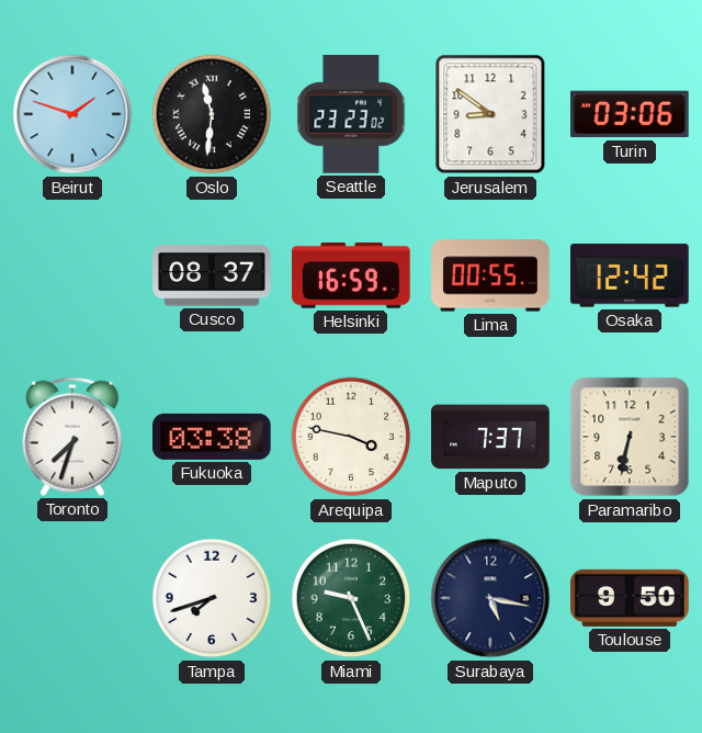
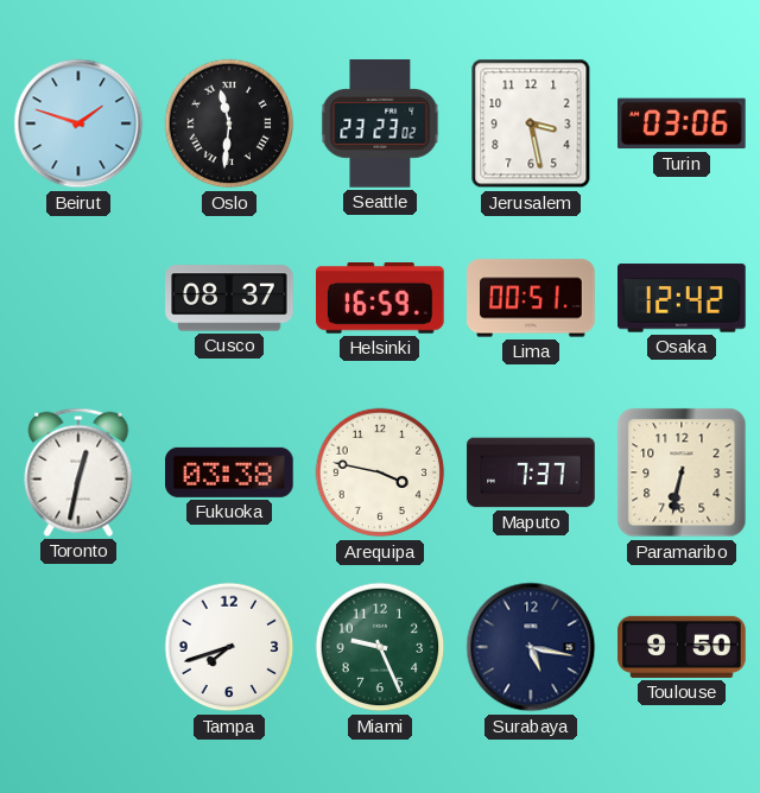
Jerusalem: 8:51 -> 3:28 (531, 123)
Lima: 00:55 -> 00:51 (531, 298)
Toronto: 7:33 -> 12:32 (78, 472)
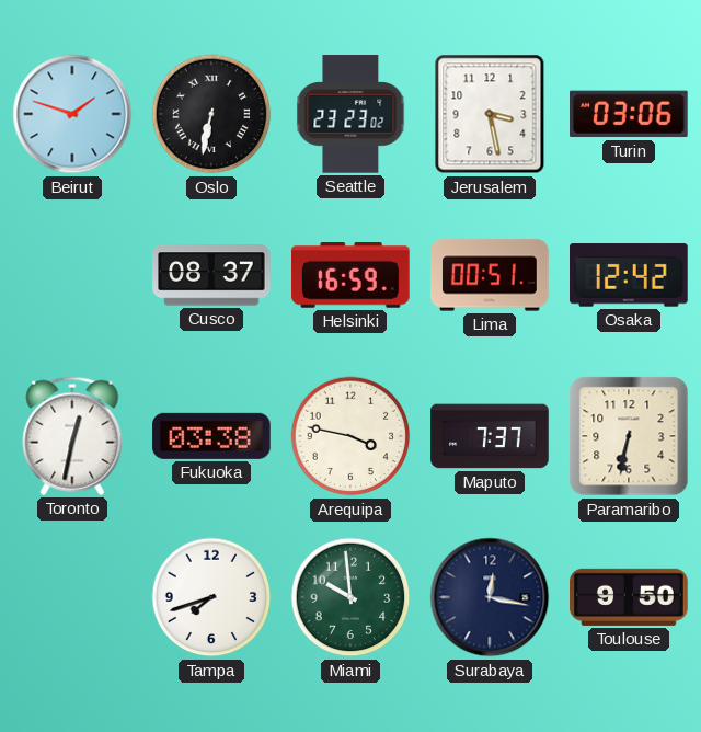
Oslo: 11:31 -> 6:32 (211, 114)
Miami: 9:26 -> 9:59 (350, 597)
Surabaya: 5:17 -> 12:17 (490, 597)
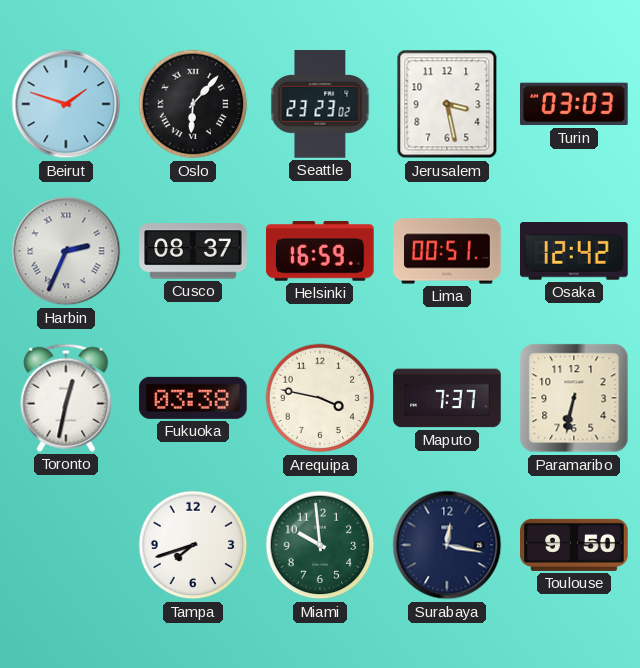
Oslo: 6:32 -> 6:07 (193, 104)
Turin: 03:06 -> 03:03 (575, 104)
Harbin: none -> 2:34 (66, 251)
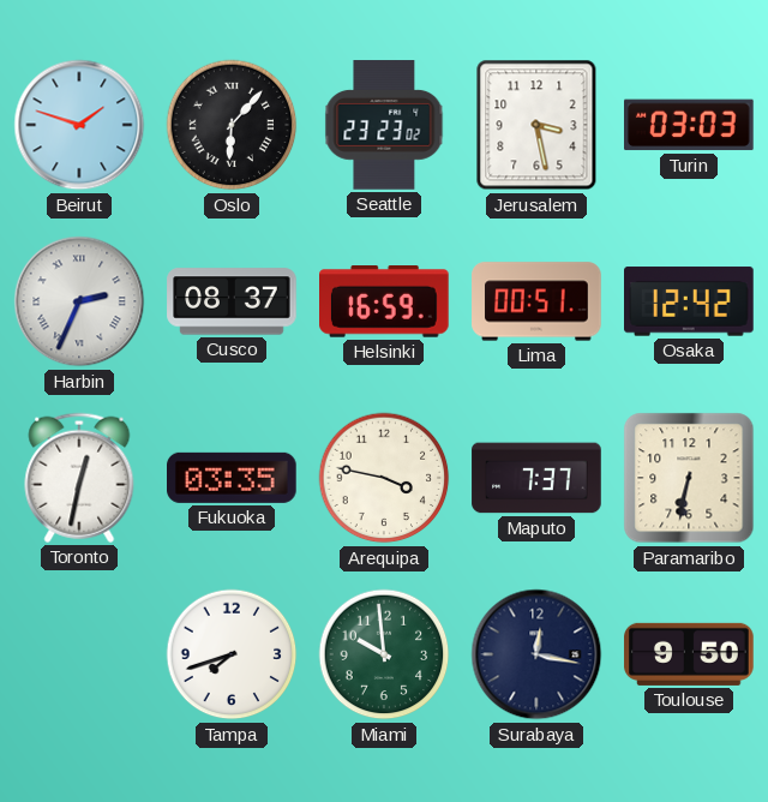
Fukuoka: 03:38 -> 03:35 (233, 478)
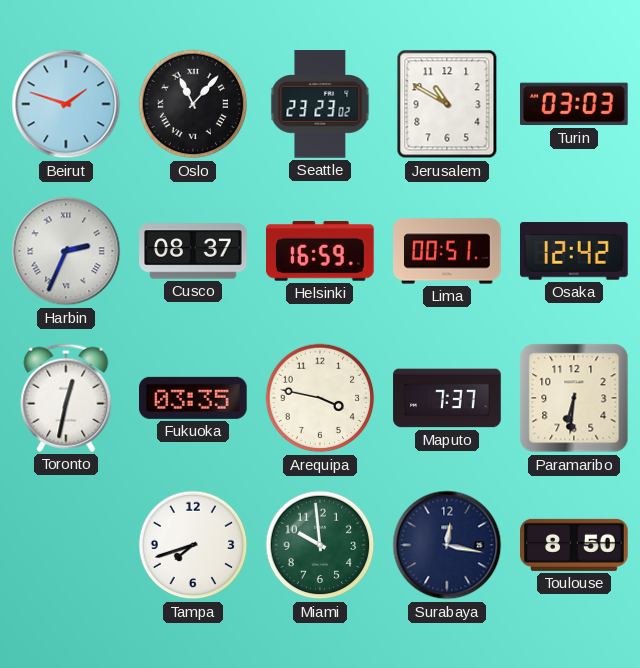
Oslo: 6:07 -> 11:07 (193, 104)
Jerusalem: 3:28 -> 10:50 (447, 104)
Paramaribo: 6:32 -> 6:31 (574, 398)
Toulouse: 9:50 -> 8:50 (574, 545)
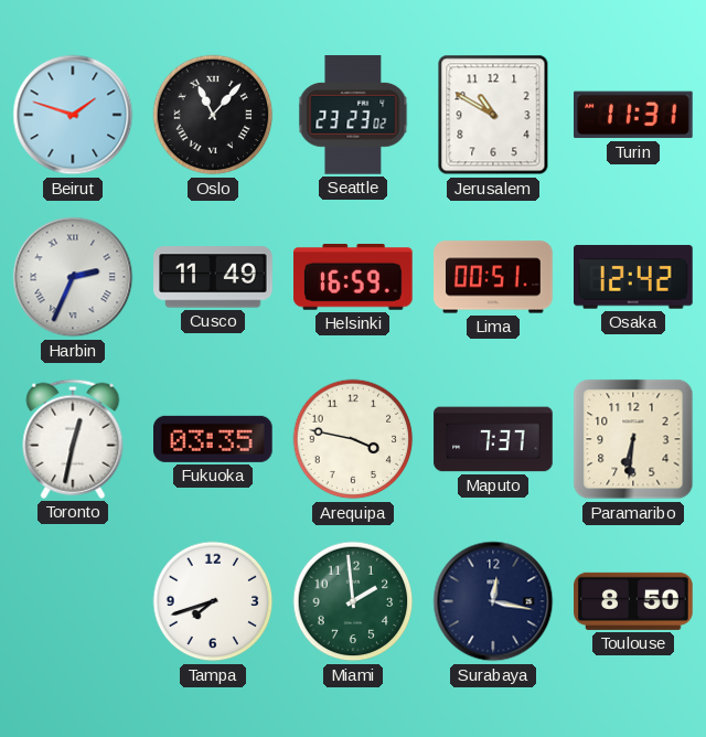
Turin: 03:03 -> 11:31 (634, 115)
Cusco: 08:37 -> 11:49 (213, 277)
Miami: 9:59 -> 1:59 (353, 601)
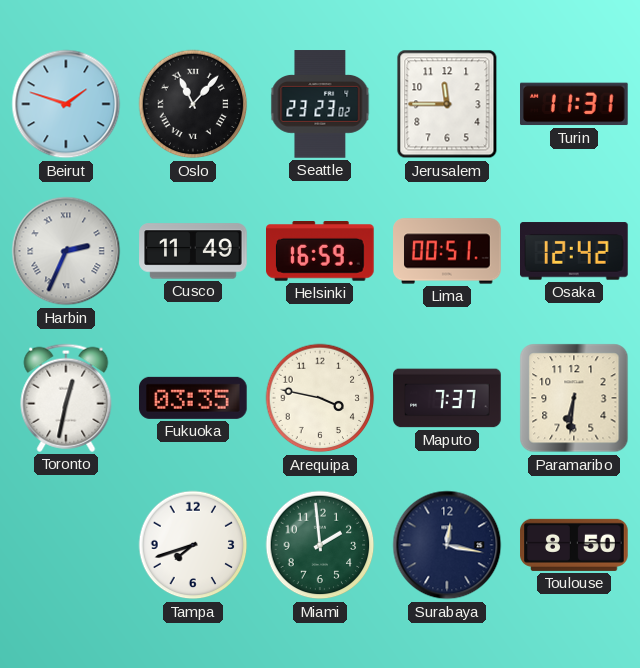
Jerusalem: 10:50 -> 11:45 (447, 104)
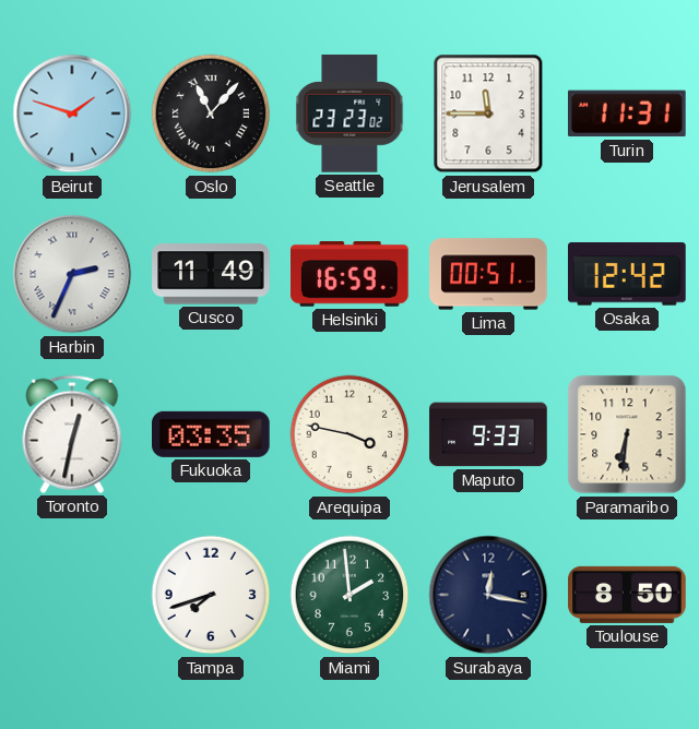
Maputo: 7:37 -> 9:33 (488, 434)
